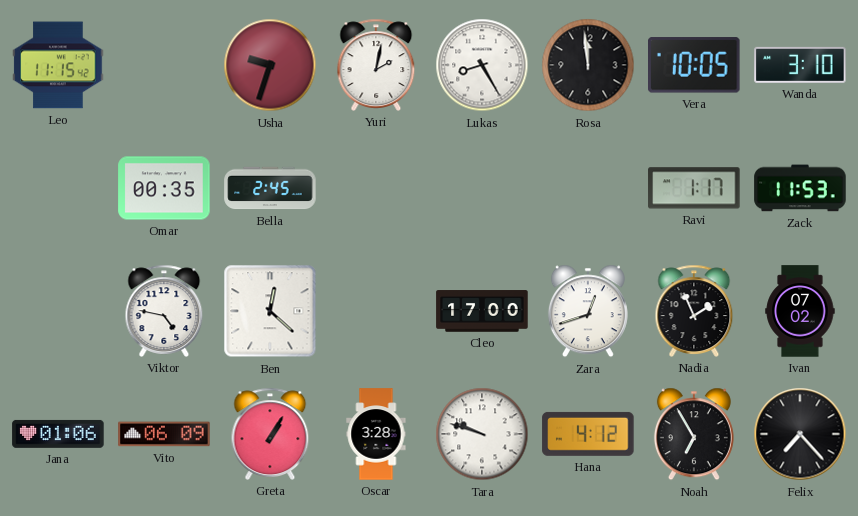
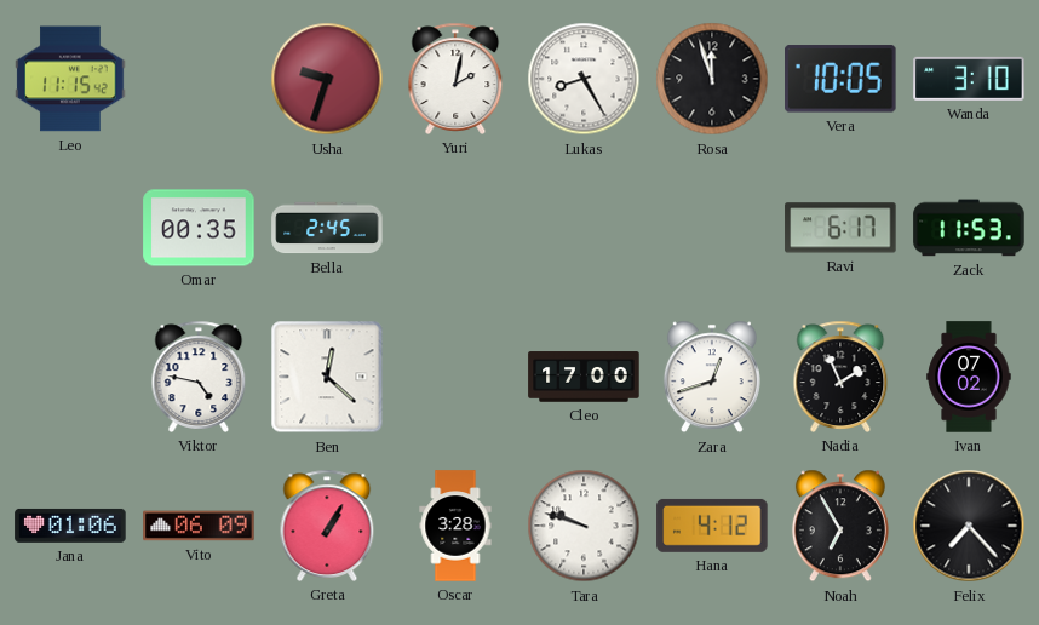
Rosa: 11:59 -> 11:57 (712, 79)
Ravi: 1:17 -> 6:17 (840, 228)
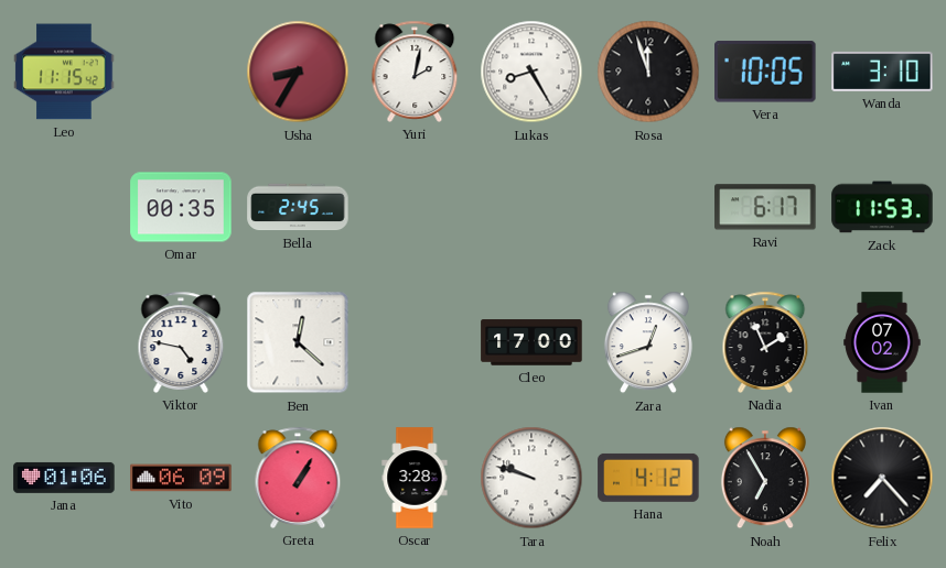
Usha: 9:33 -> 8:35 (298, 72)
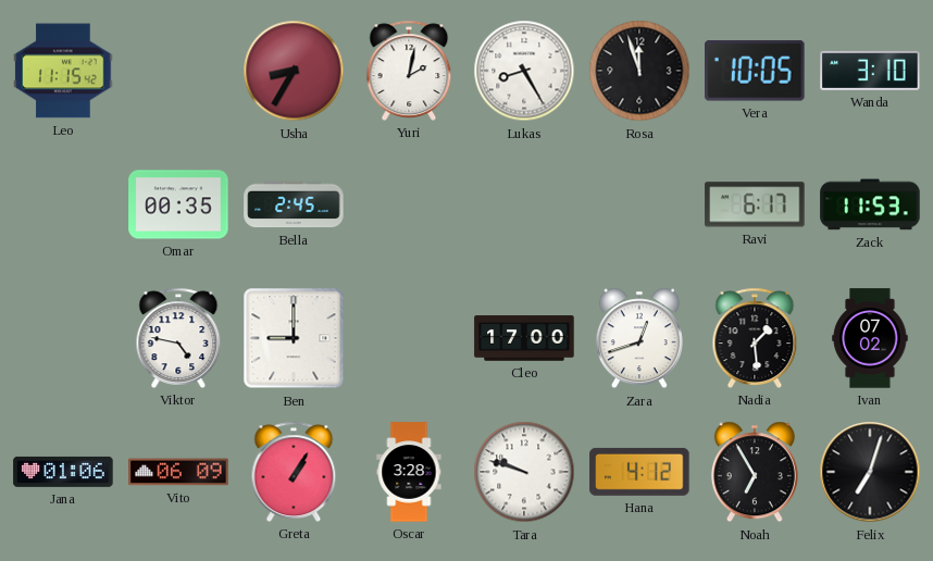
Ben: 12:22 -> 9:00 (294, 338)
Nadia: 1:56 -> 1:29 (755, 338)
Felix: 7:23 -> 7:03 (870, 472)
